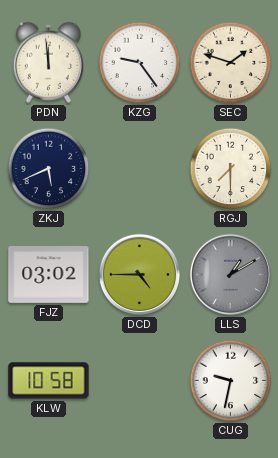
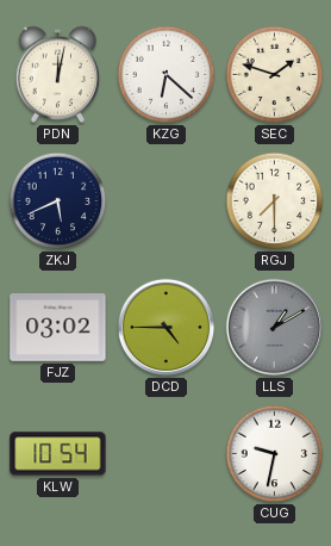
PDN: 11:59 -> 12:02 (57, 74)
KZG: 9:24 -> 6:22 (167, 75)
KLW: 10:58 -> 10:54 (58, 454)
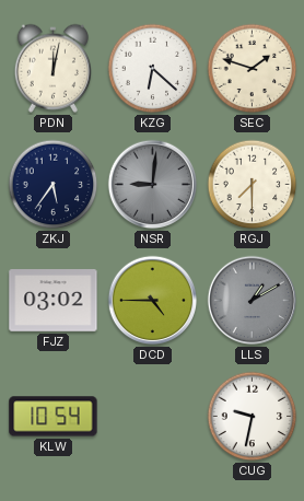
ZKJ: 5:41 -> 5:36 (54, 185)
NSR: none -> 9:01 (153, 185)
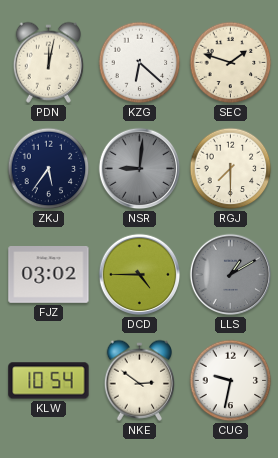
NKE: none -> 2:51 (139, 380)
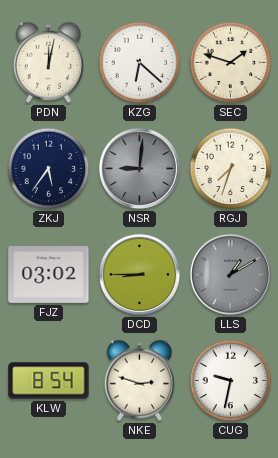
RGJ: 7:30 -> 7:33 (231, 169)
DCD: 4:45 -> 8:45 (140, 275)
KLW: 10:54 -> 8:54 (49, 381)
NKE: 2:51 -> 2:48 (139, 380)
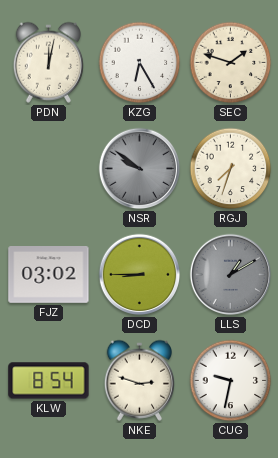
KZG: 6:22 -> 6:25 (140, 63)
ZKJ: 5:36 -> none (49, 169)
NSR: 9:01 -> 9:51 (140, 169)
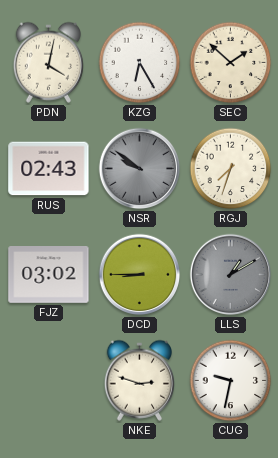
PDN: 12:02 -> 4:02 (48, 62)
SEC: 1:48 -> 1:52 (231, 63)
RUS: none -> 02:43 (49, 169)
KLW: 8:54 -> none (49, 381)
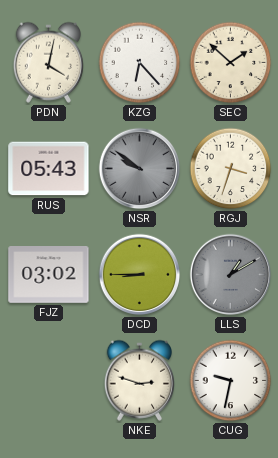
KZG: 6:25 -> 6:23 (140, 63)
RUS: 02:43 -> 05:43 (49, 169)
RGJ: 7:33 -> 3:33 (231, 169)
